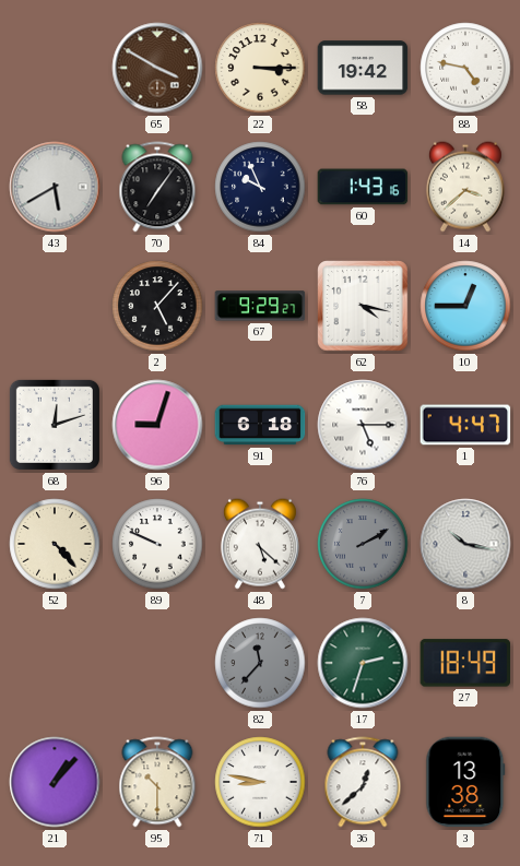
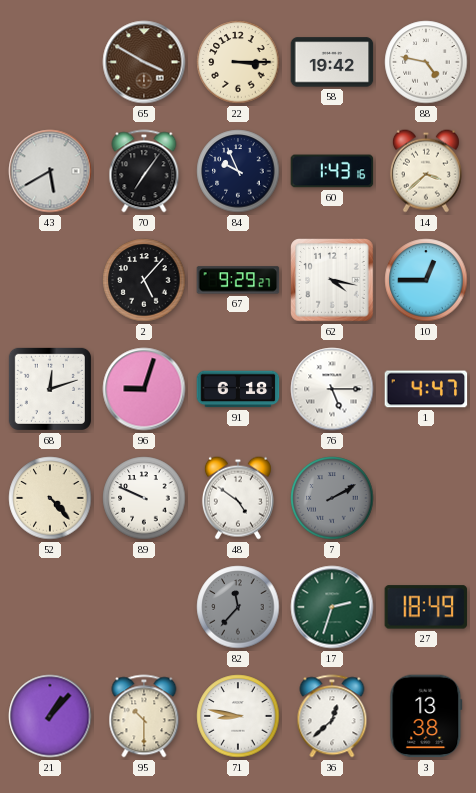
48: 5:22 -> 4:51 (238, 498)
8: 10:17 -> none (465, 544)
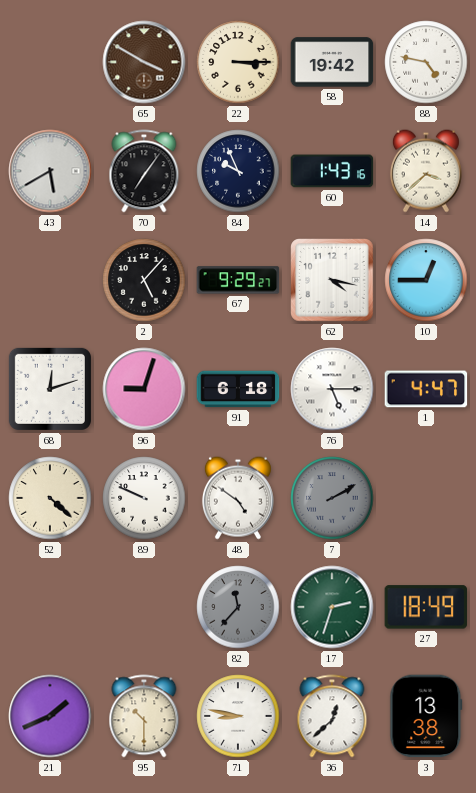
52: 4:23 -> 4:22 (50, 498)
21: 1:07 -> 1:41 (50, 716)
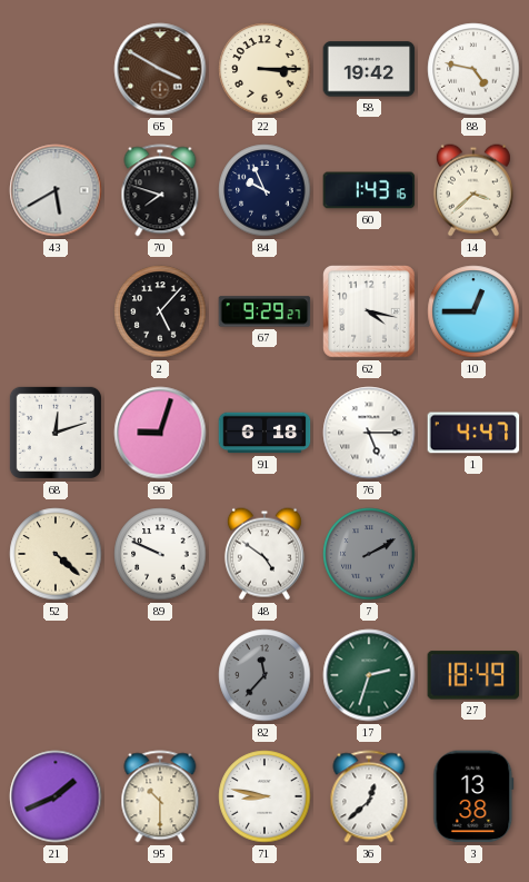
70: 7:06 -> 7:48 (160, 190)
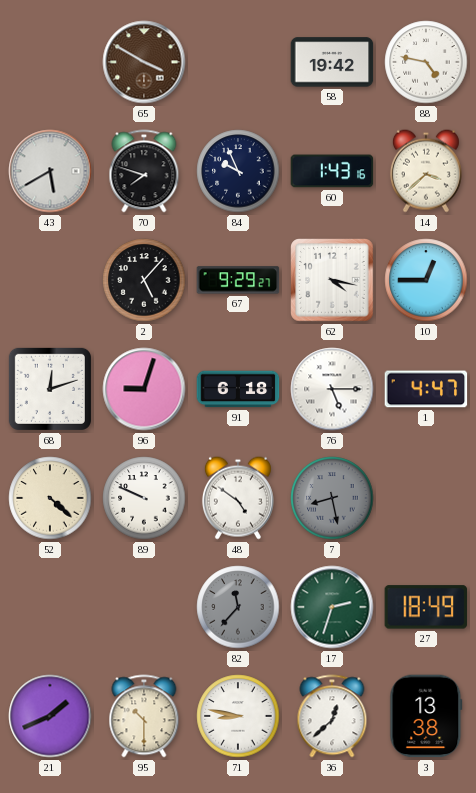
22: 3:15 -> none (264, 69)
7: 2:10 -> 8:28 (332, 498)
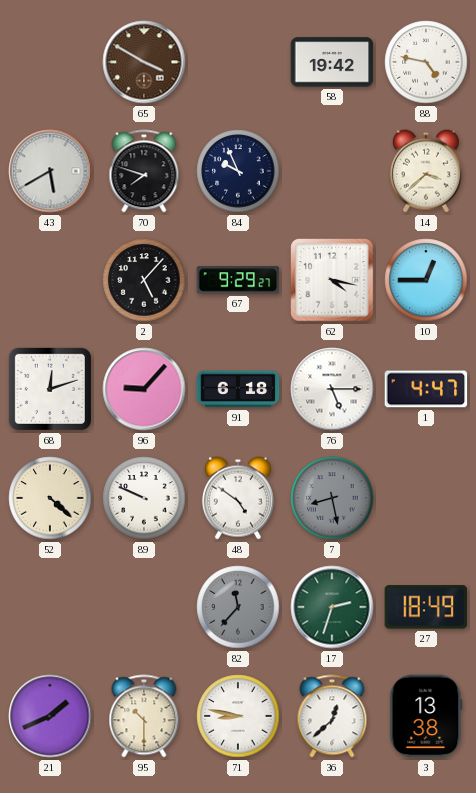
60: 1:43 -> none (332, 171)
96: 9:03 -> 9:07 (144, 389)
